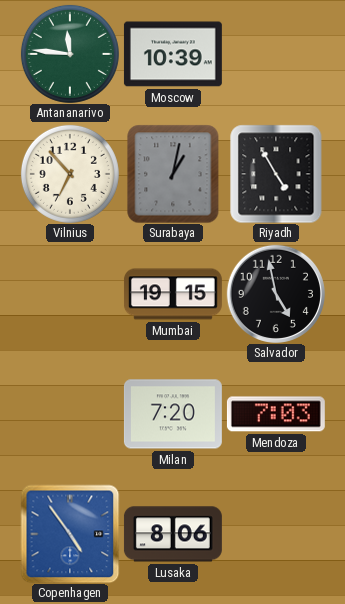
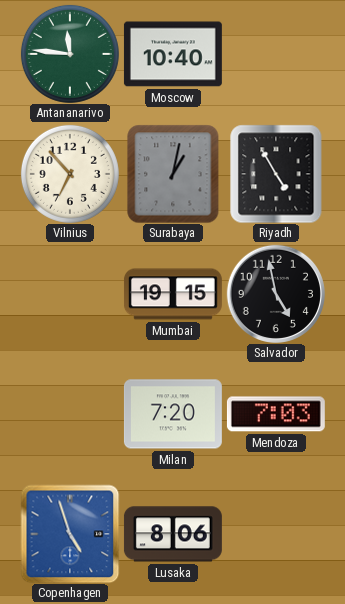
Moscow: 10:39 -> 10:40 (173, 54)
Copenhagen: 4:54 -> 4:57 (70, 534)
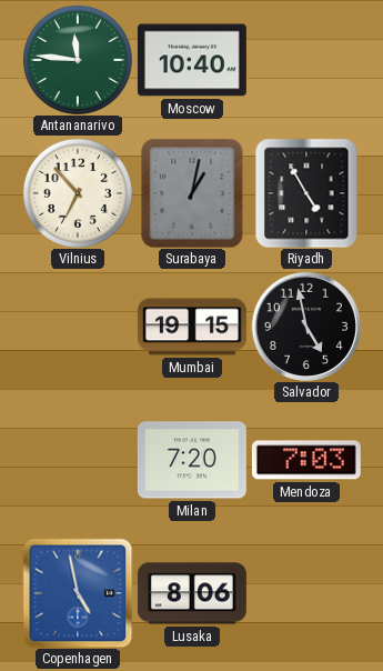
Copenhagen: 4:57 -> 4:58 (78, 593)
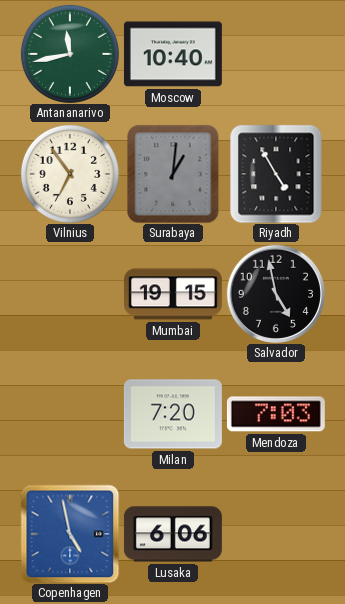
Antananarivo: 11:46 -> 11:43 (70, 54)
Vilnius: 6:53 -> 6:54 (70, 174)
Surabaya: 1:02 -> 1:01 (173, 174)
Lusaka: 8:06 -> 6:06 (173, 534)
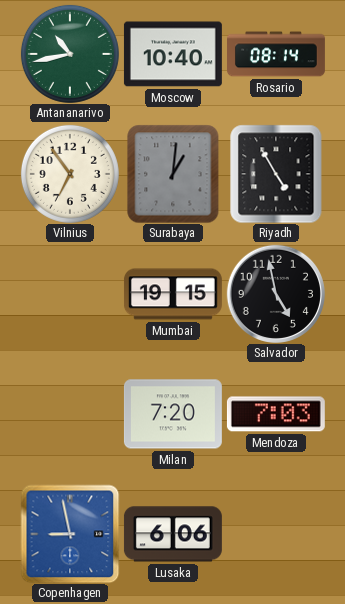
Antananarivo: 11:43 -> 10:43 (70, 54)
Rosario: none -> 08:14 (277, 54)
Copenhagen: 4:58 -> 8:58 (70, 534)
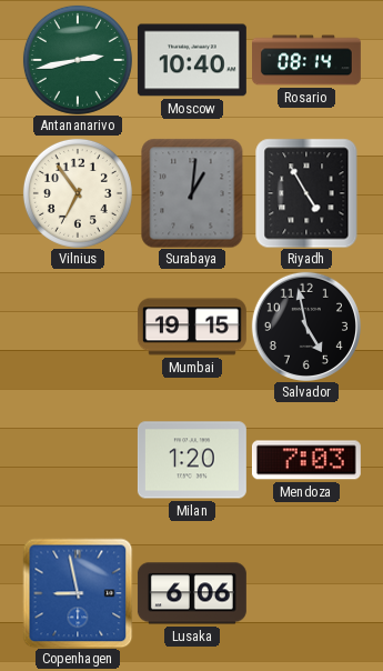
Antananarivo: 10:43 -> 2:43 (78, 60)
Milan: 7:20 -> 1:20 (192, 460)
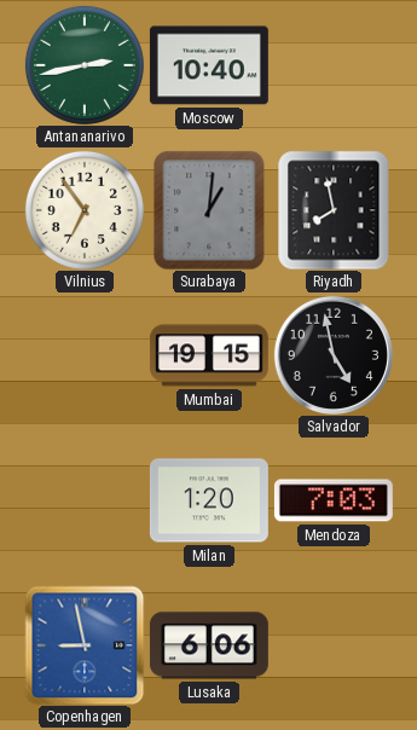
Rosario: 08:14 -> none (308, 60)
Riyadh: 4:55 -> 7:58 (334, 210)
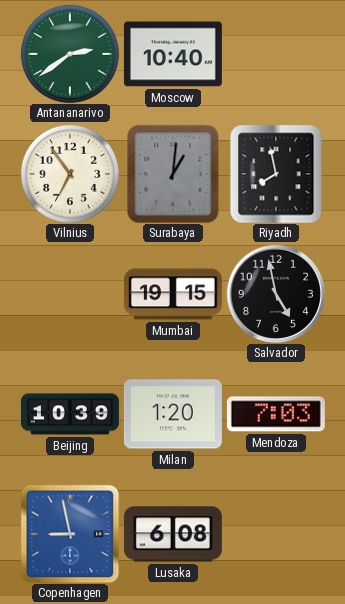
Antananarivo: 2:43 -> 2:39 (70, 54)
Beijing: none -> 10:39 (70, 414)
Lusaka: 6:06 -> 6:08 (173, 534)
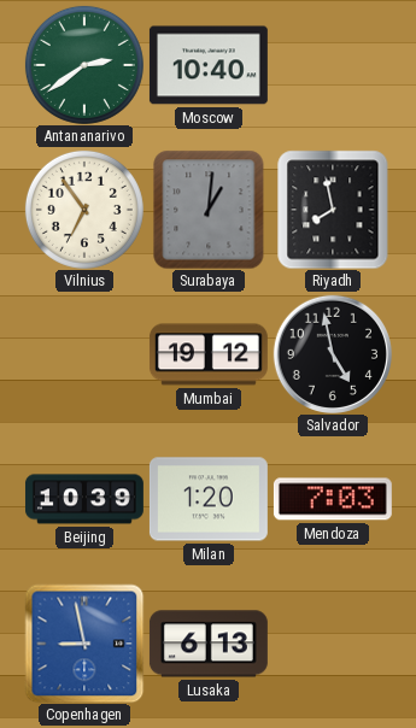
Mumbai: 19:15 -> 19:12 (209, 354)
Lusaka: 6:08 -> 6:13 (209, 644)
